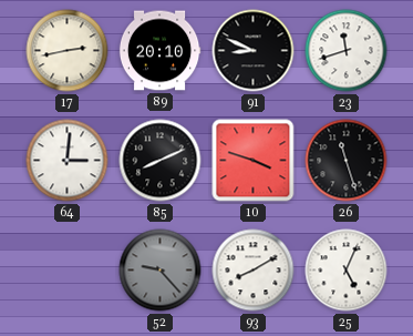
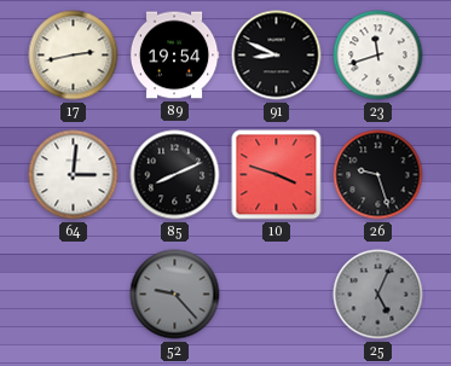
89: 20:10 -> 19:54 (174, 56)
26: 11:27 -> 9:27 (378, 175)
93: 8:10 -> none (254, 271)
25 dial: white -> grey (378, 295)
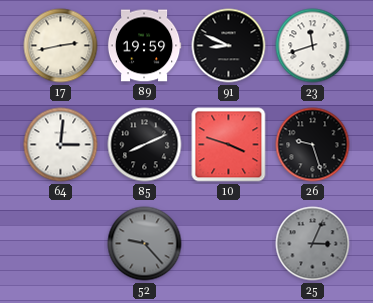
89: 19:54 -> 19:59 (144, 46)
25: 5:04 -> 3:04 (313, 244)
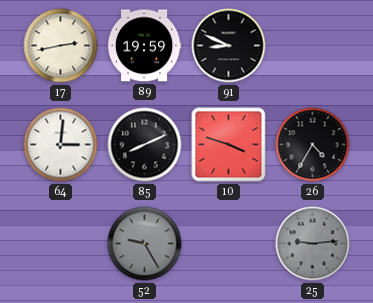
23: 11:42 -> none (313, 46)
26: 9:27 -> 4:35 (313, 145)
52: 9:23 -> 9:25 (145, 244)
25: 3:04 -> 9:14 (313, 244)
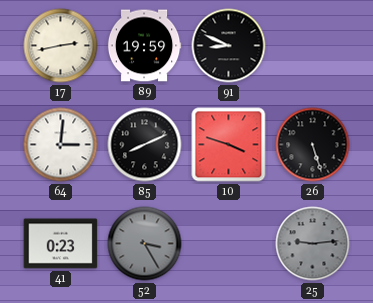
26: 4:35 -> 5:27 (313, 145)
41: none -> 0:23 (61, 244)
52: 9:25 -> 3:25 (145, 244)
